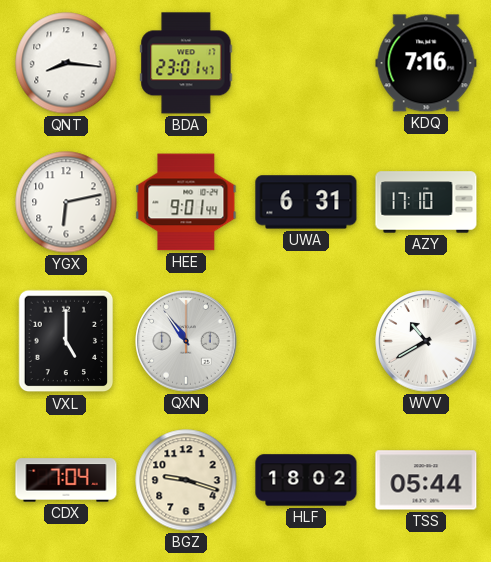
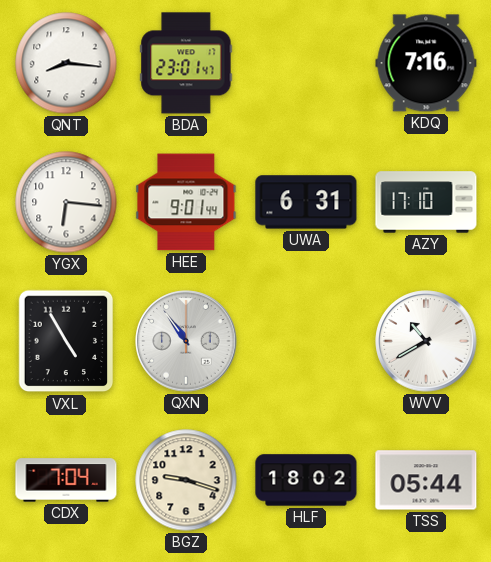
YGX: 6:13 -> 6:16 (66, 202)
VXL: 5:00 -> 4:55 (66, 341)
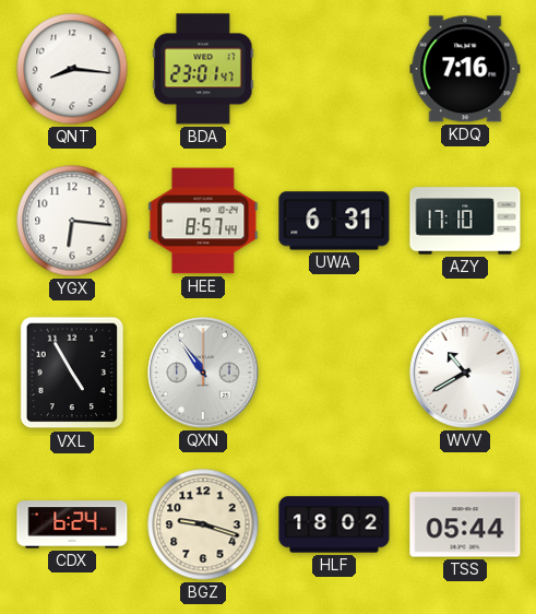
HEE: 9:01 -> 8:57 (203, 221)
CDX: 7:04 -> 6:24 (72, 524)
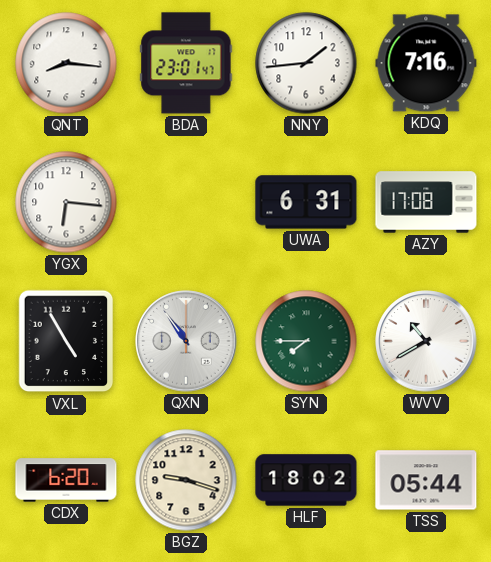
NNY: none -> 1:44 (306, 63)
HEE: 8:57 -> none (203, 221)
AZY: 17:10 -> 17:08 (426, 202)
SYN: none -> 7:45 (306, 341)
CDX: 6:24 -> 6:20 (66, 480)
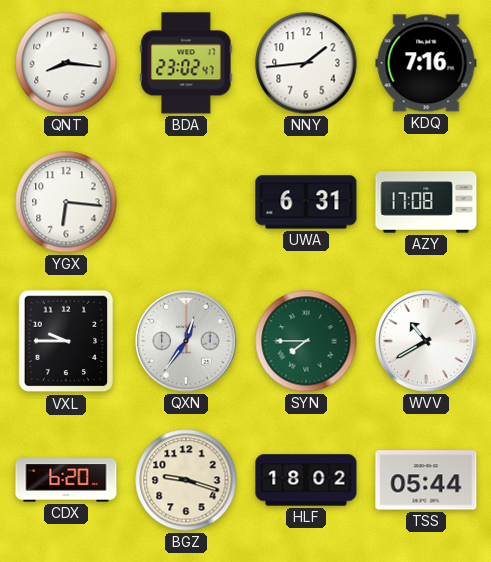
BDA: 23:01 -> 23:02 (186, 63)
VXL: 4:55 -> 9:45 (66, 341)
QXN: 10:54 -> 12:36 (186, 341)
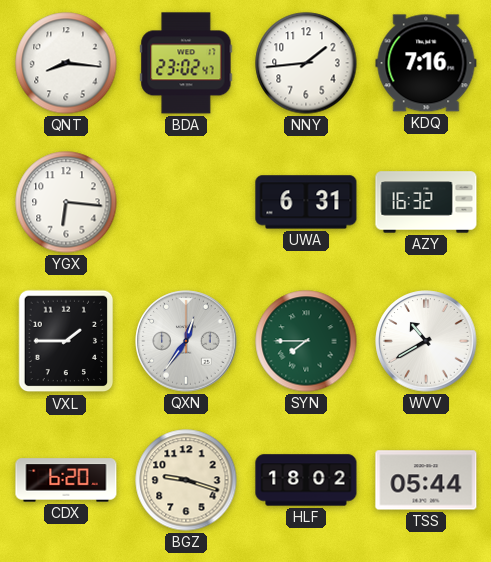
AZY: 17:08 -> 16:32 (426, 202)
VXL: 9:45 -> 1:45 (66, 341)
